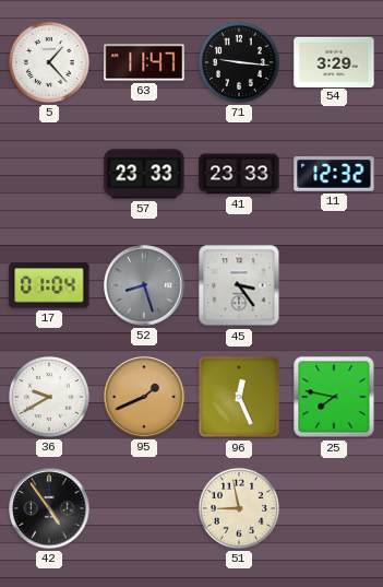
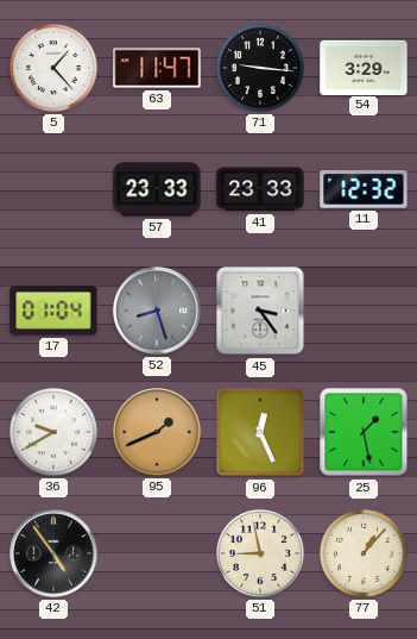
25: 7:47 -> 1:28 (364, 432)
77: none -> 1:07 (364, 553)
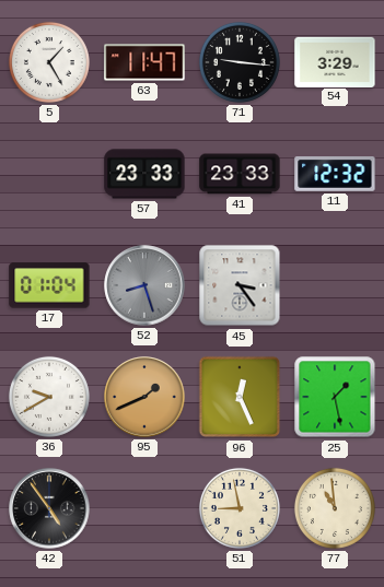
5: 1:23 -> 1:25 (49, 62)
77: 1:07 -> 10:59 (335, 508)
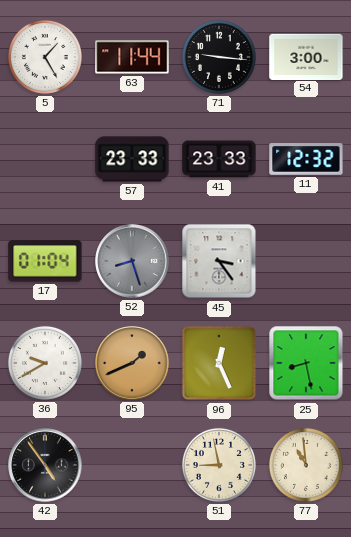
63: 11:47 -> 11:44 (132, 57)
54: 3:29 -> 3:00 (306, 56)
25: 1:28 -> 8:28 (306, 363)
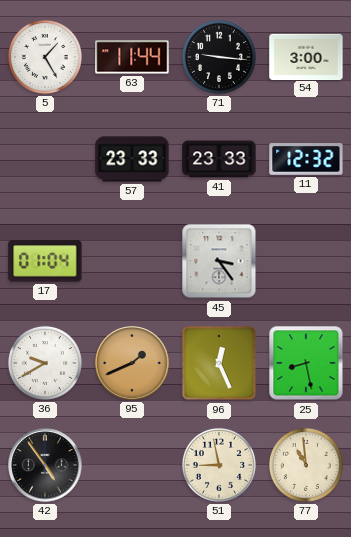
52: 8:27 -> none (132, 261)
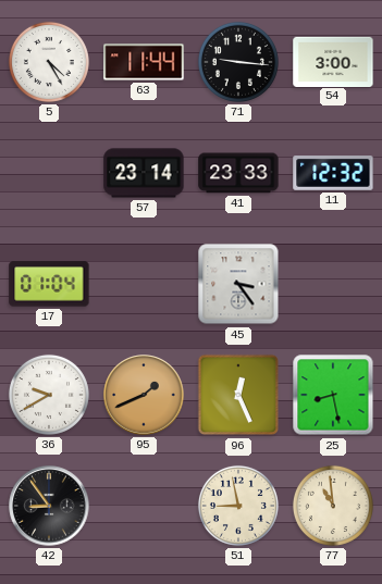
5: 1:25 -> 4:25 (49, 62)
57: 23:33 -> 23:14 (144, 173)
42: 4:54 -> 8:54 (49, 506)
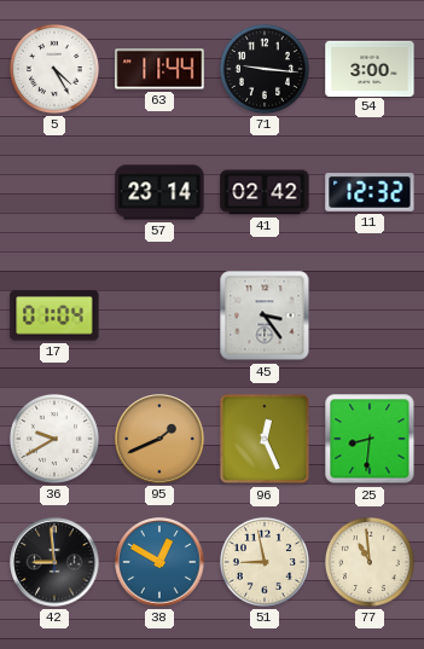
41: 23:33 -> 02:42 (265, 192)
25: 8:28 -> 8:31 (370, 439)
42: 8:54 -> 8:59 (54, 562)
38: none -> 12:50 (159, 562)
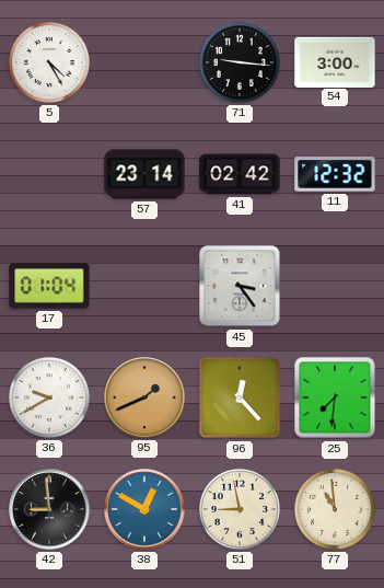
63: 11:44 -> none (159, 69)
96: 12:26 -> 12:23 (240, 397)
25: 8:31 -> 7:31 (335, 397)
